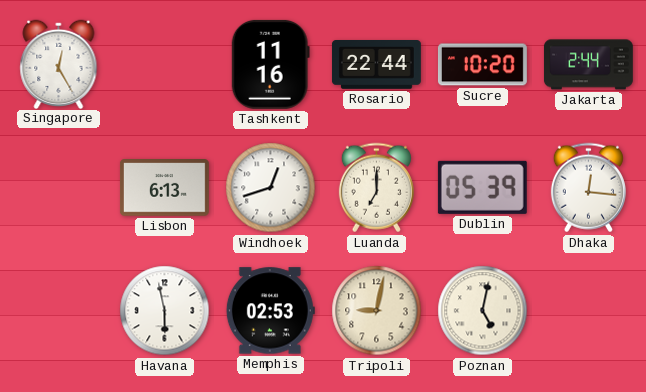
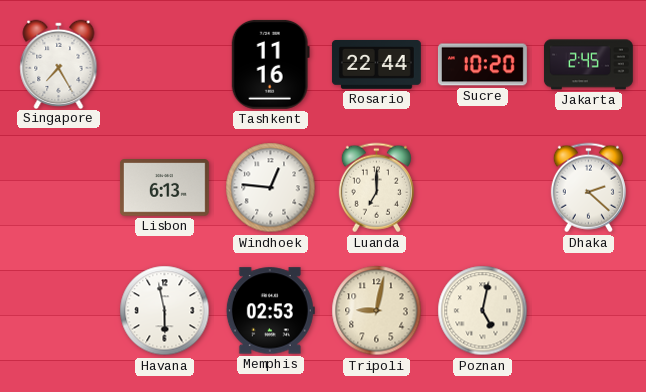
Singapore: 12:25 -> 7:25 (59, 64)
Jakarta: 2:44 -> 2:45 (588, 65)
Windhoek: 12:42 -> 12:46 (271, 188)
Dublin: 05:39 -> none (482, 187)
Dhaka: 12:16 -> 2:22 (588, 188)
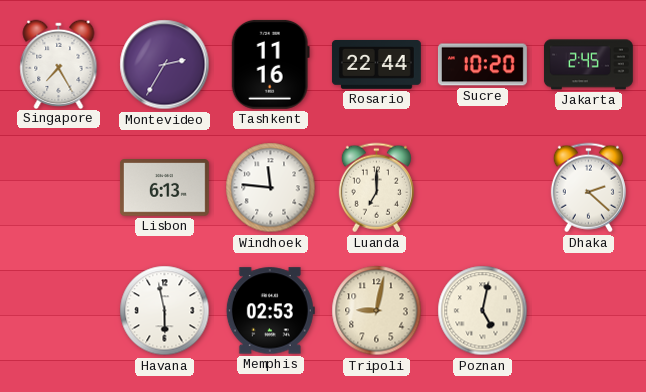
Montevideo: none -> 2:35 (165, 65)
Windhoek: 12:46 -> 11:46 (271, 188)
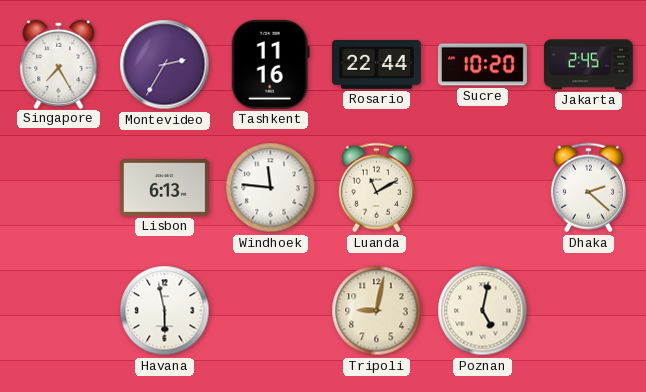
Luanda: 7:00 -> 11:10 (376, 188)
Memphis: 02:53 -> none (270, 311)
